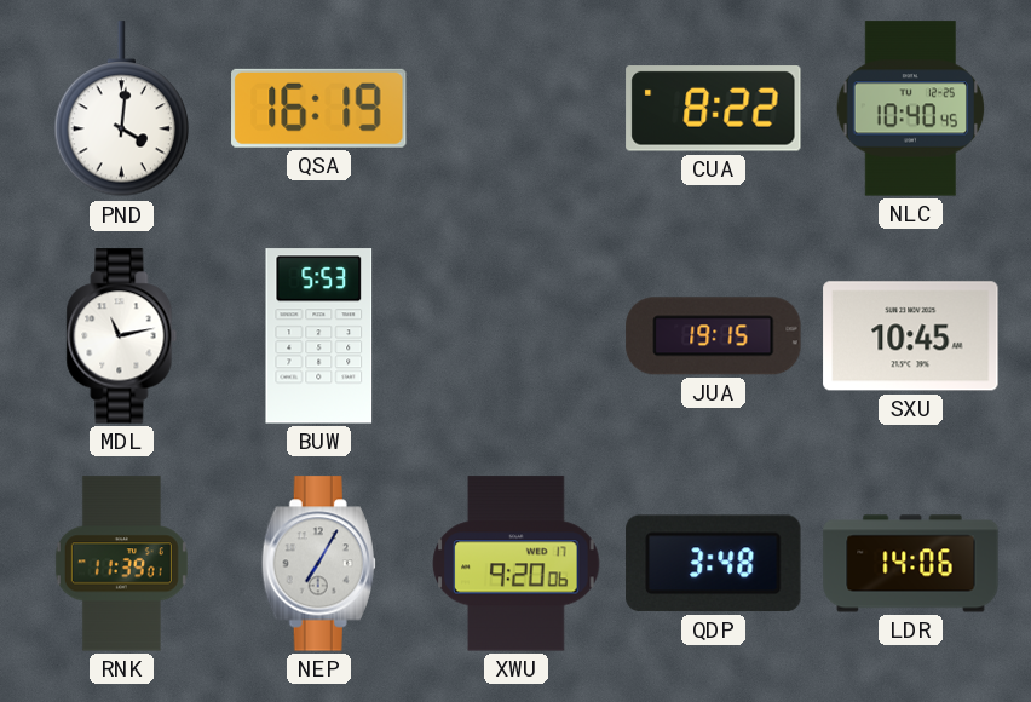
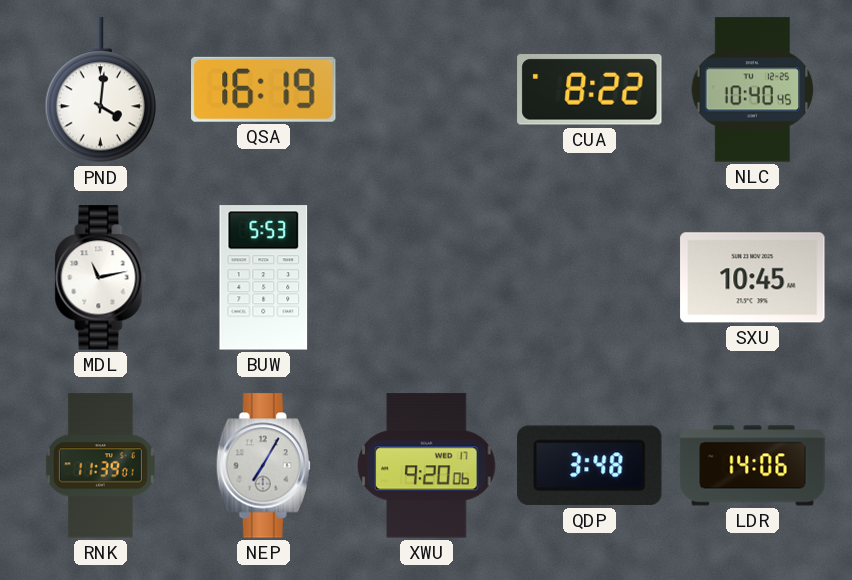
JUA: 19:15 -> none (714, 336)
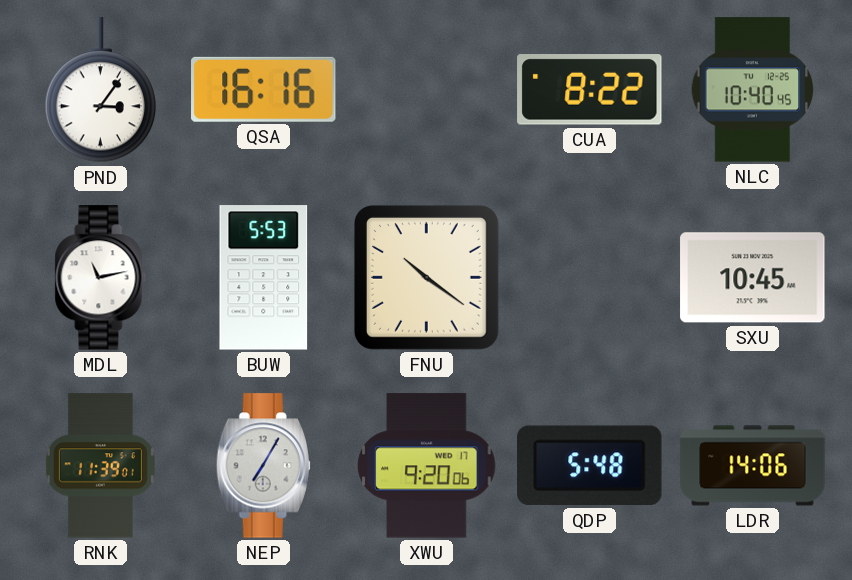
PND: 4:01 -> 3:06 (101, 90)
QSA: 16:19 -> 16:16 (264, 89)
FNU: none -> 10:21 (426, 277)
QDP: 3:48 -> 5:48 (590, 466)
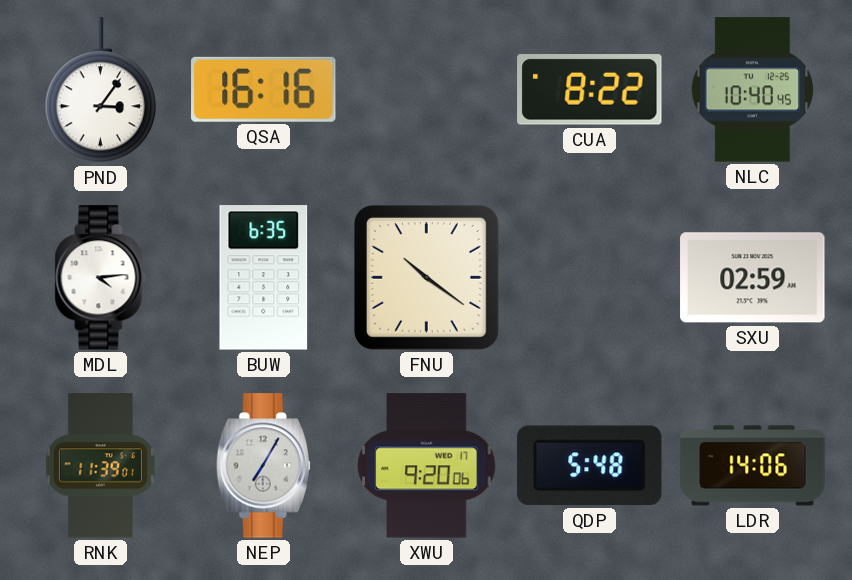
MDL: 11:13 -> 4:14 (101, 278)
BUW: 5:53 -> 6:35 (264, 278)
SXU: 10:45 -> 02:59 (753, 278)
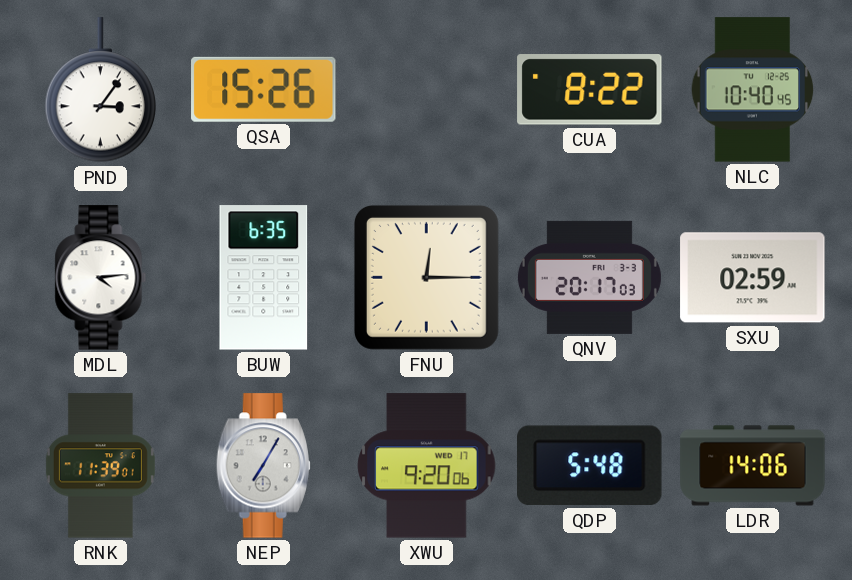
QSA: 16:16 -> 15:26 (264, 89)
FNU: 10:21 -> 12:15 (426, 277)
QNV: none -> 20:17 (589, 277)
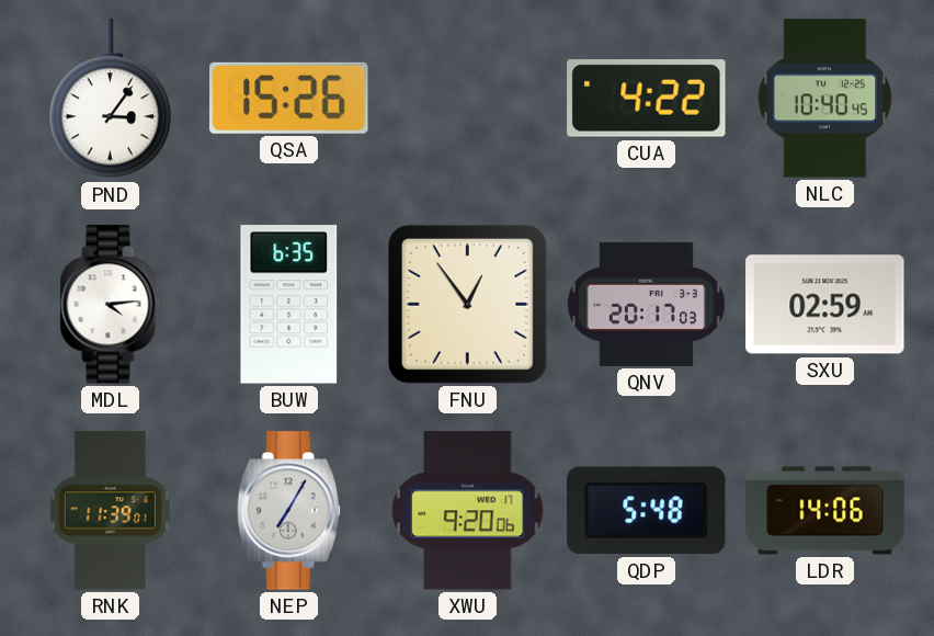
CUA: 8:22 -> 4:22 (647, 99)
FNU: 12:15 -> 12:54 (467, 304)
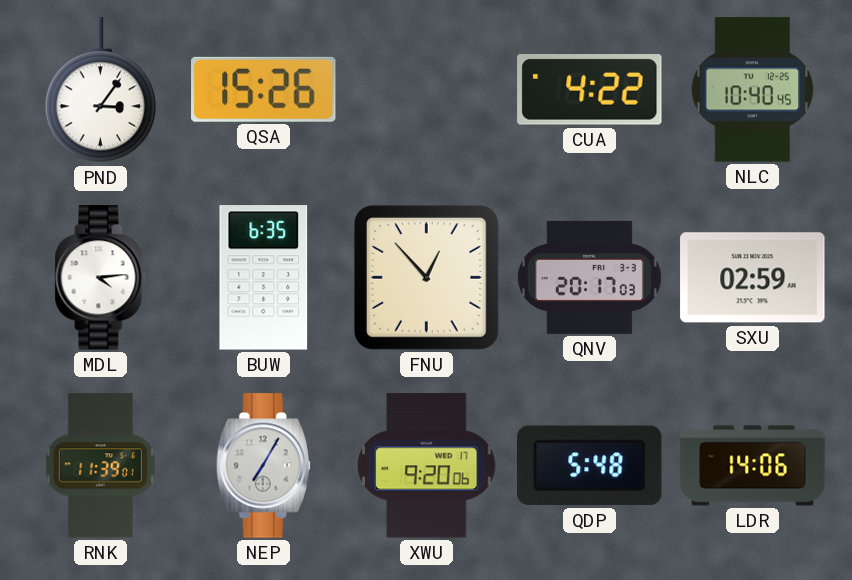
FNU: 12:54 -> 12:53 (426, 277)
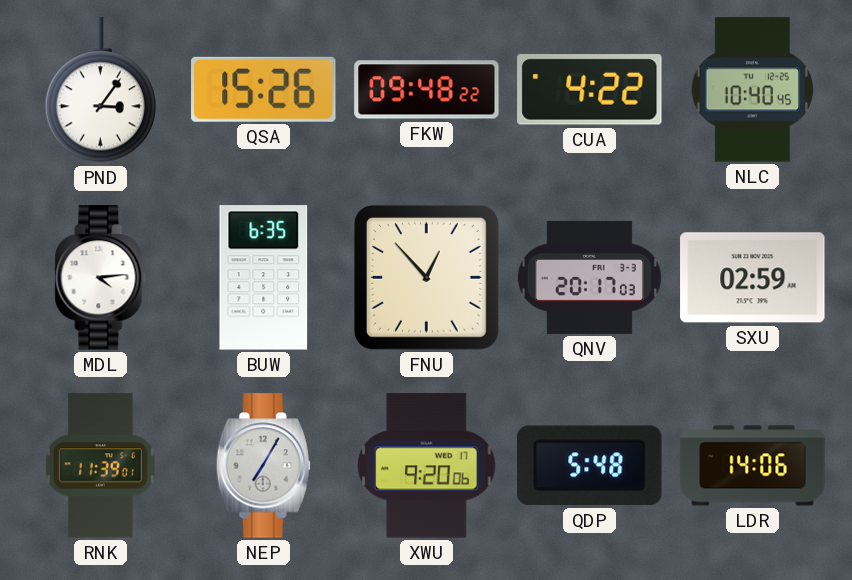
FKW: none -> 09:48 (427, 90)
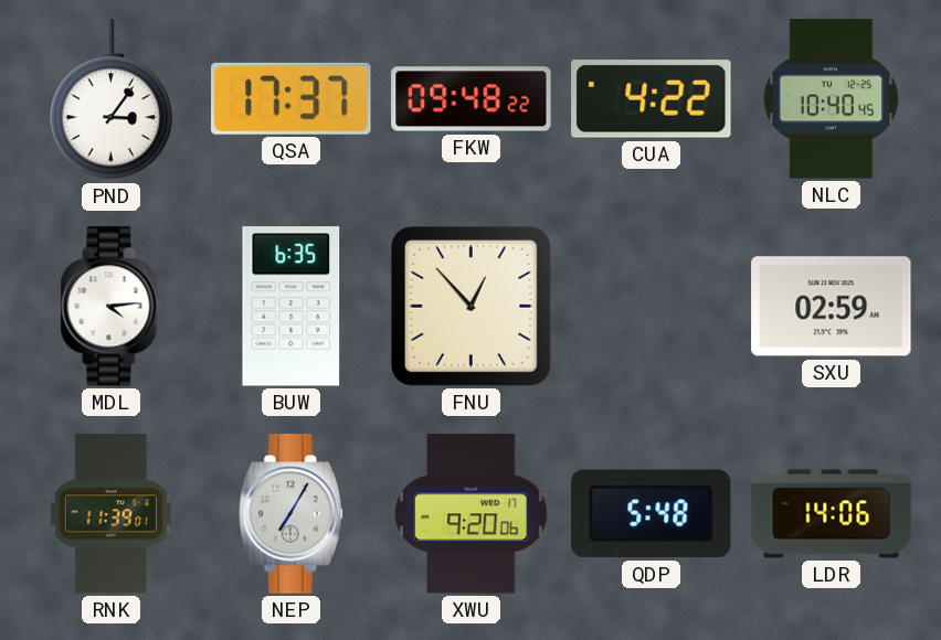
QSA: 15:26 -> 17:37 (292, 98)
QNV: 20:17 -> none (589, 277)
